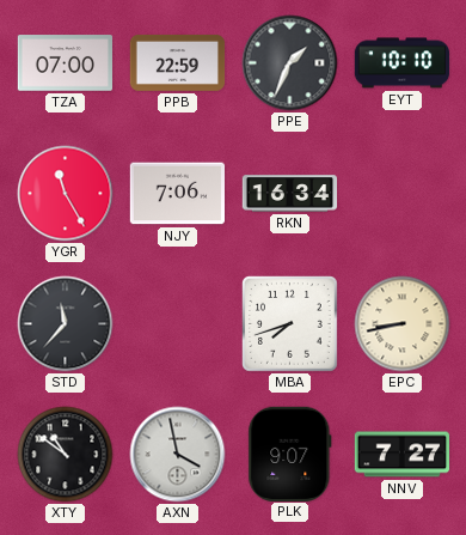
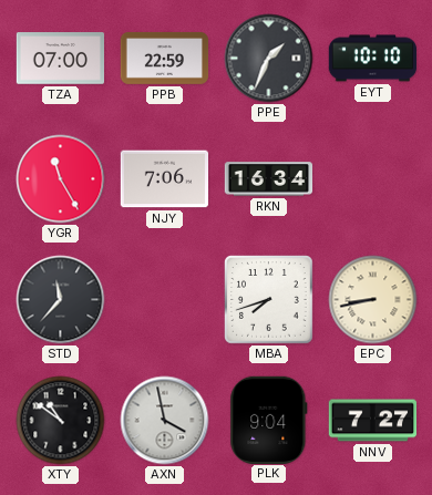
PLK: 9:07 -> 9:04 (269, 420)
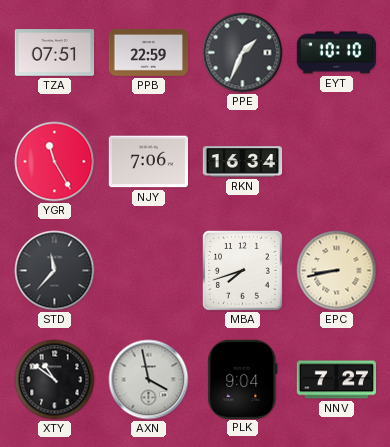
TZA: 07:00 -> 07:51 (55, 53)
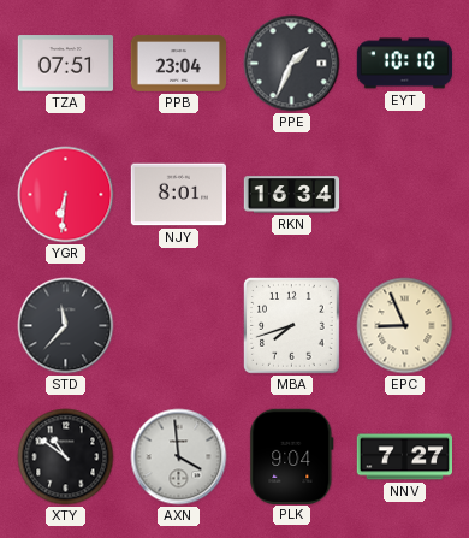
PPB: 22:59 -> 23:04 (179, 63)
YGR: 11:25 -> 6:31 (66, 195)
NJY: 7:06 -> 8:01 (179, 195)
EPC: 8:43 -> 8:56 (405, 326)
AXN: 3:58 -> 3:59 (179, 457)
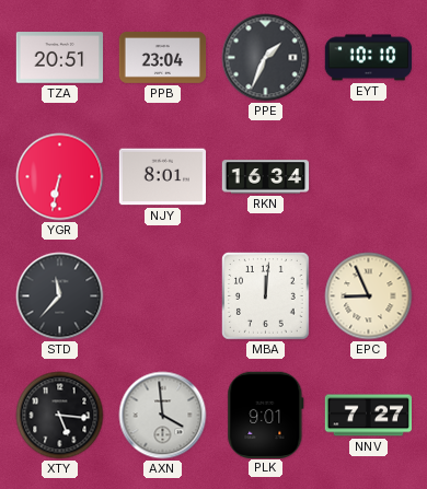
TZA: 07:51 -> 20:51 (60, 58)
YGR: 6:31 -> 6:32 (60, 177)
MBA: 7:42 -> 12:01 (266, 296)
XTY: 10:51 -> 5:16 (60, 416)
PLK: 9:04 -> 9:01 (266, 415)
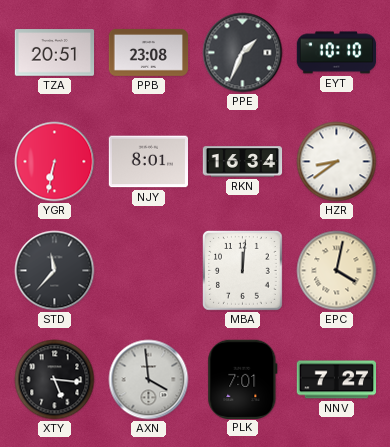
PPB: 23:04 -> 23:08 (149, 52)
HZR: none -> 8:39 (337, 162)
EPC: 8:56 -> 4:02 (337, 271)
PLK: 9:01 -> 7:01 (243, 379)
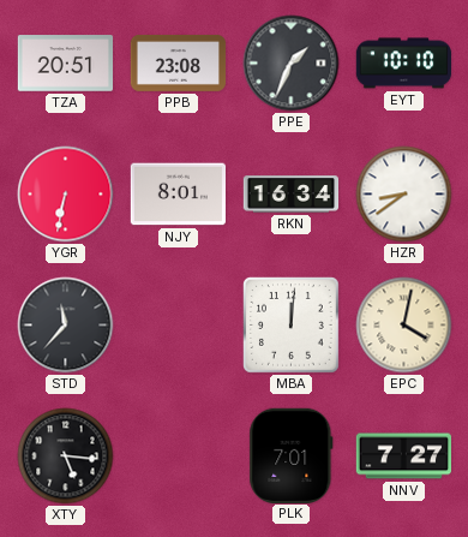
AXN: 3:59 -> none (149, 380)
